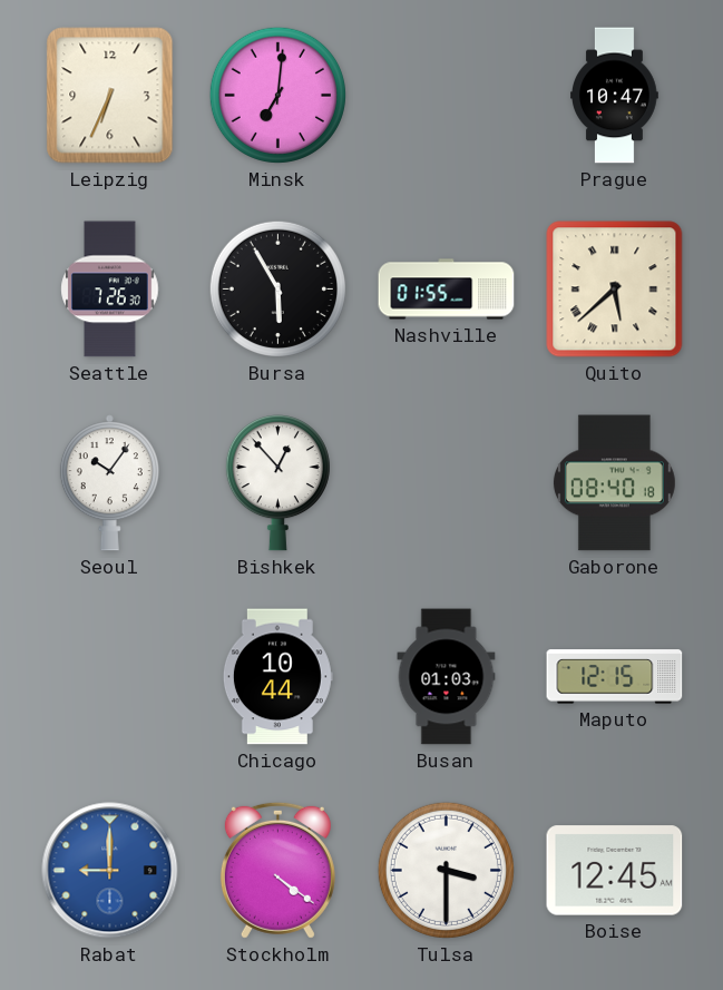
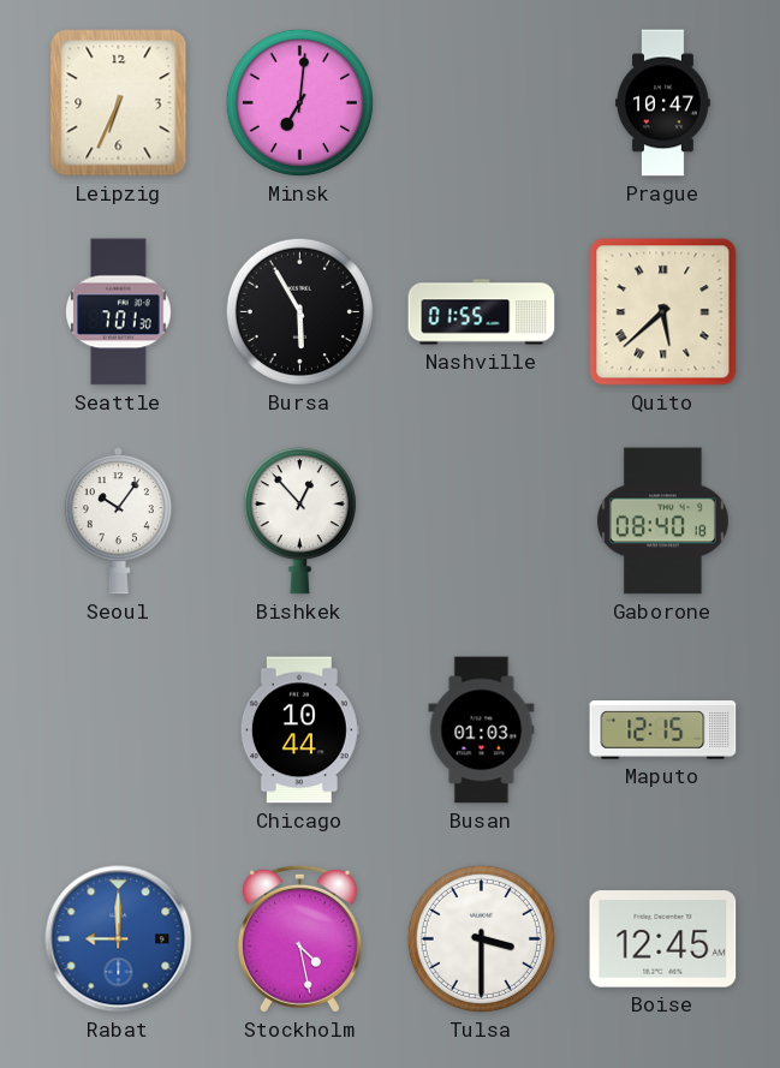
Seattle: 7:26 -> 7:01 (119, 312)
Stockholm: 4:21 -> 4:28 (299, 938)
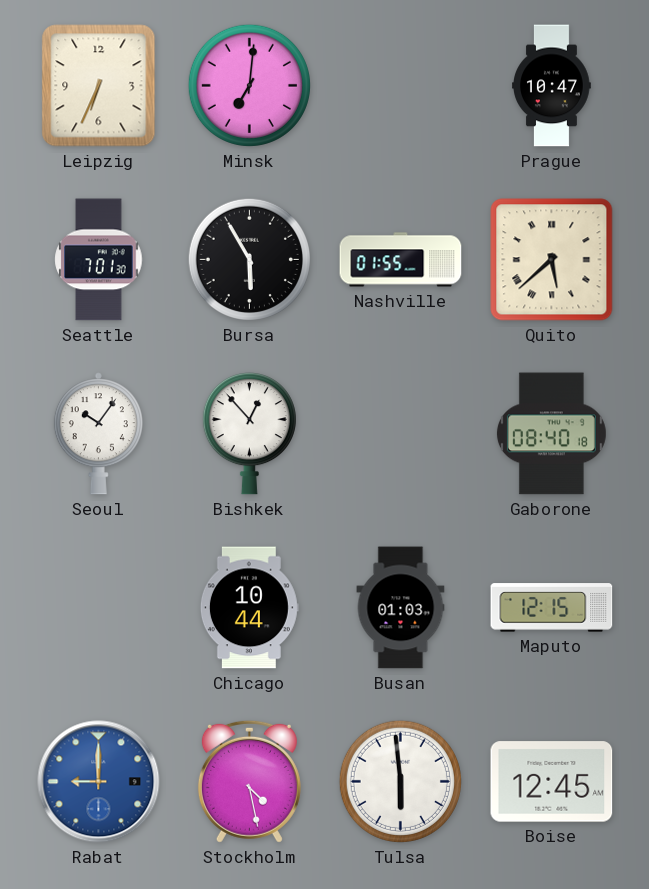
Tulsa: 3:30 -> 5:59 (400, 781)
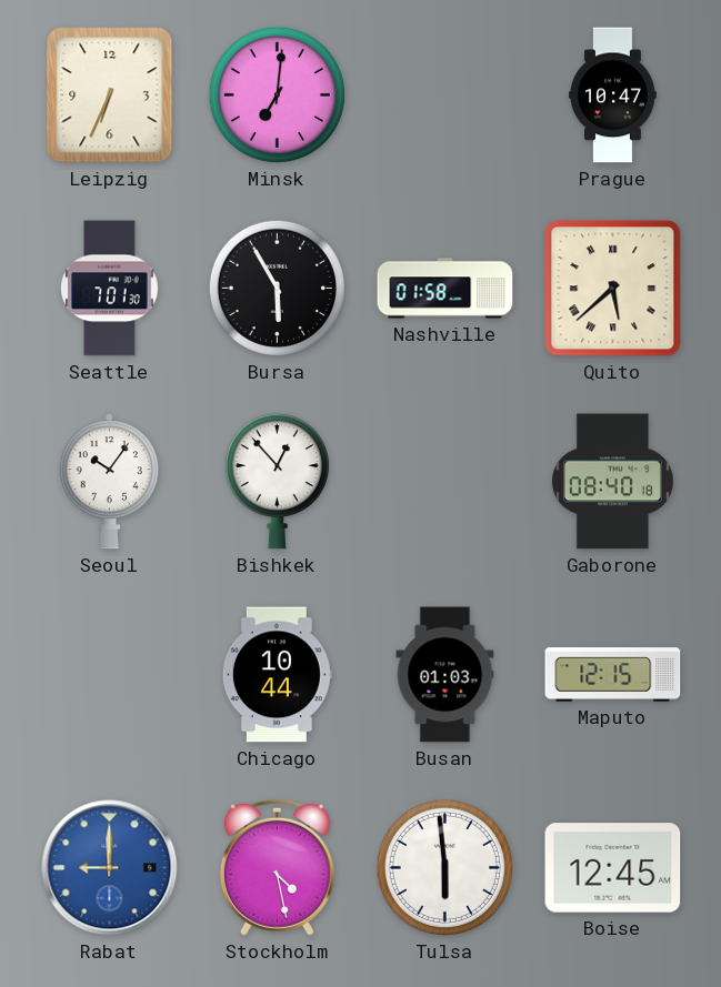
Nashville: 01:55 -> 01:58 (445, 289)
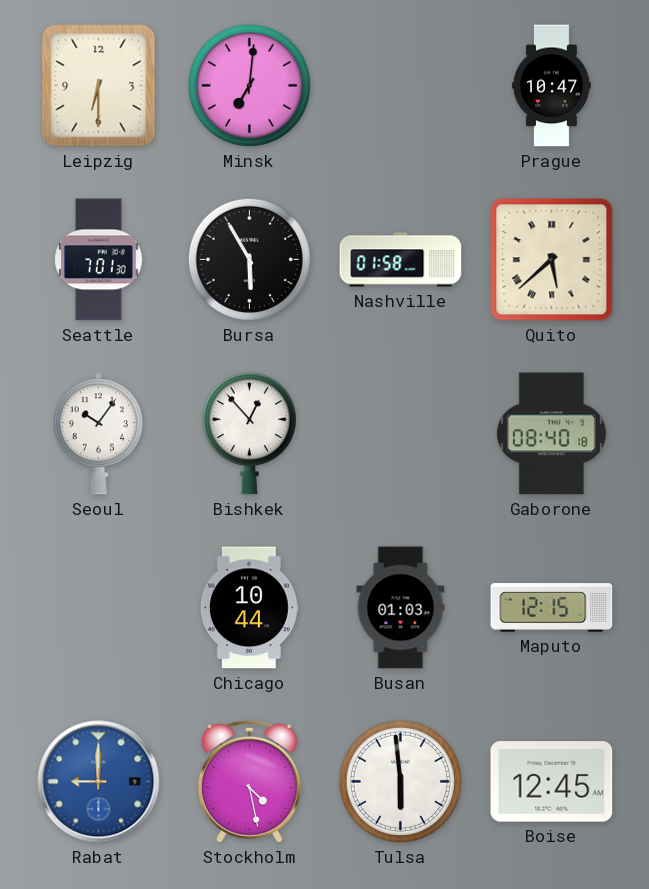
Leipzig: 6:34 -> 6:30 (99, 86)
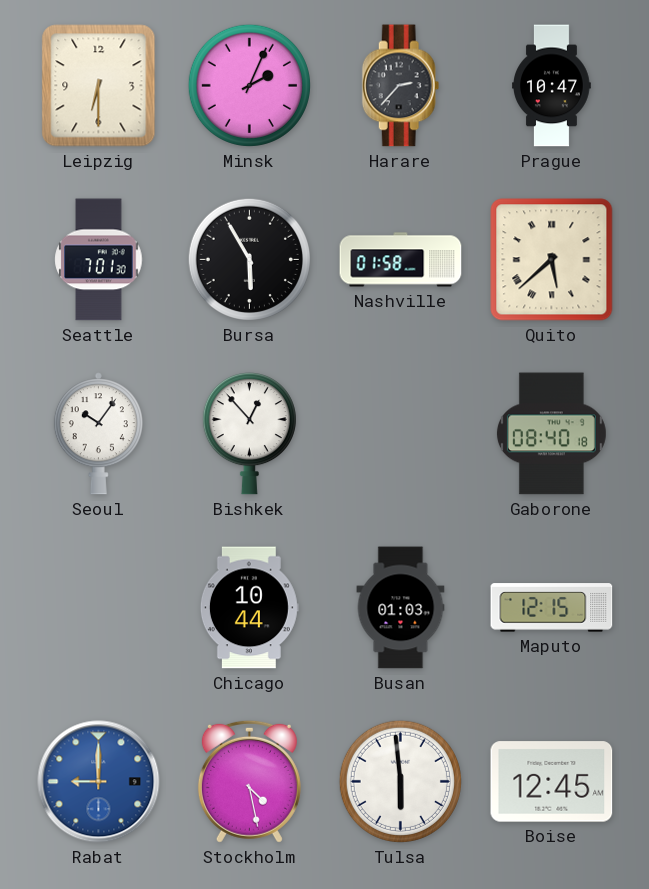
Minsk: 7:01 -> 2:04 (249, 85)
Harare: none -> 2:37 (401, 86)
